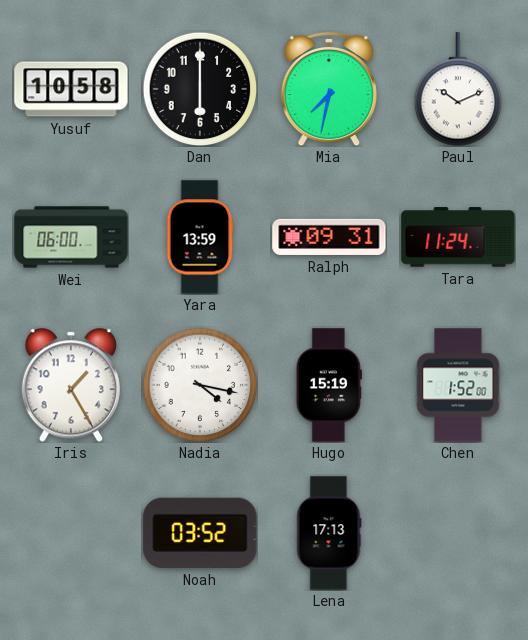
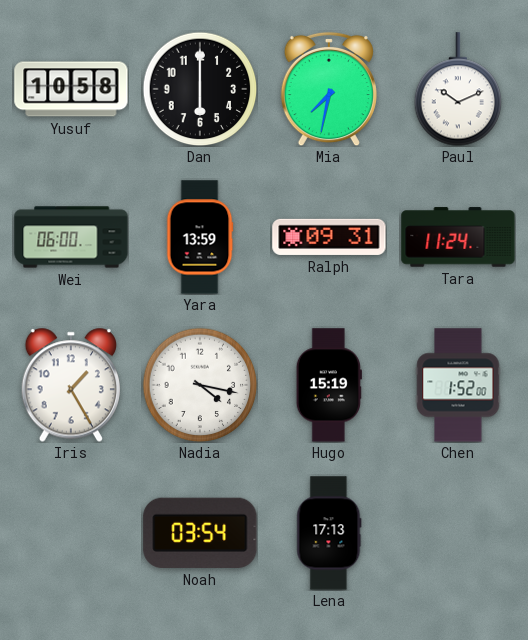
Noah: 03:52 -> 03:54 (200, 533)
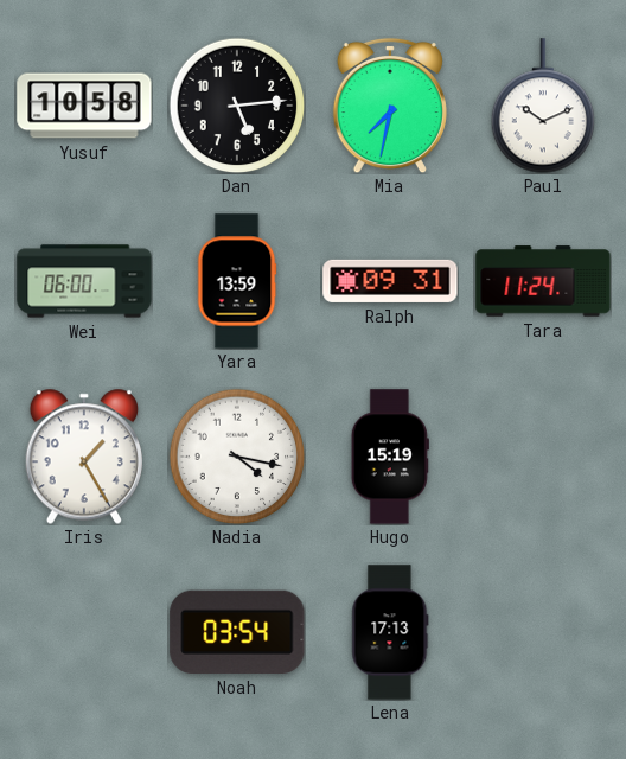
Dan: 6:00 -> 5:14 (237, 106)
Chen: 1:52 -> none (458, 385)
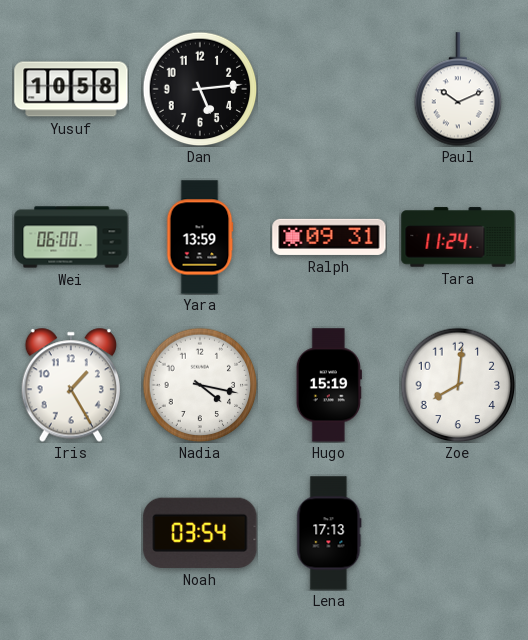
Mia: 7:32 -> none (390, 106)
Zoe: none -> 8:01 (458, 385)
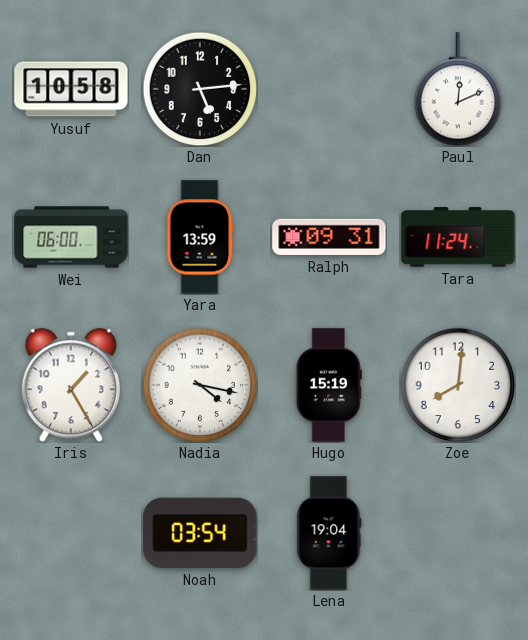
Paul: 10:11 -> 12:11 (458, 89)
Lena: 17:13 -> 19:04 (329, 533)
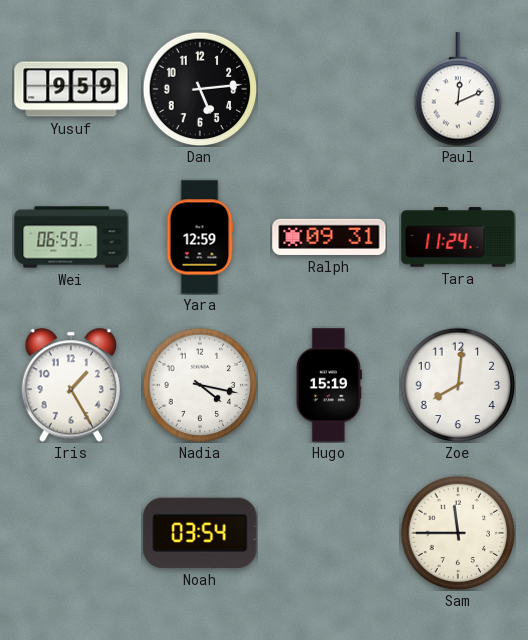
Yusuf: 10:58 -> 9:59 (71, 89)
Wei: 06:00 -> 06:59 (71, 237)
Yara: 13:59 -> 12:59 (200, 237)
Lena: 19:04 -> none (329, 533)
Sam: none -> 11:45 (458, 533)
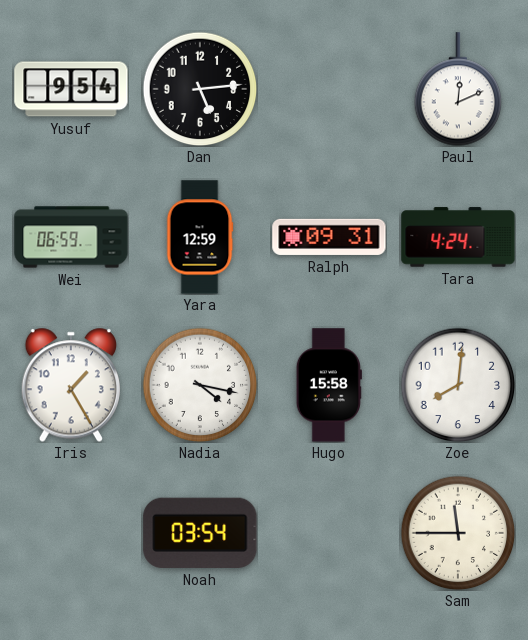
Yusuf: 9:59 -> 9:54 (71, 89)
Tara: 11:24 -> 4:24 (458, 237)
Hugo: 15:19 -> 15:58 (329, 385)
